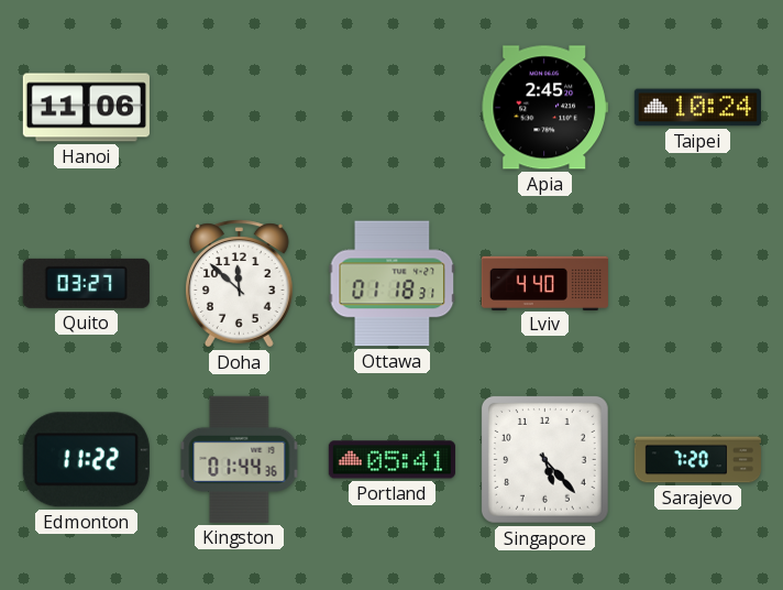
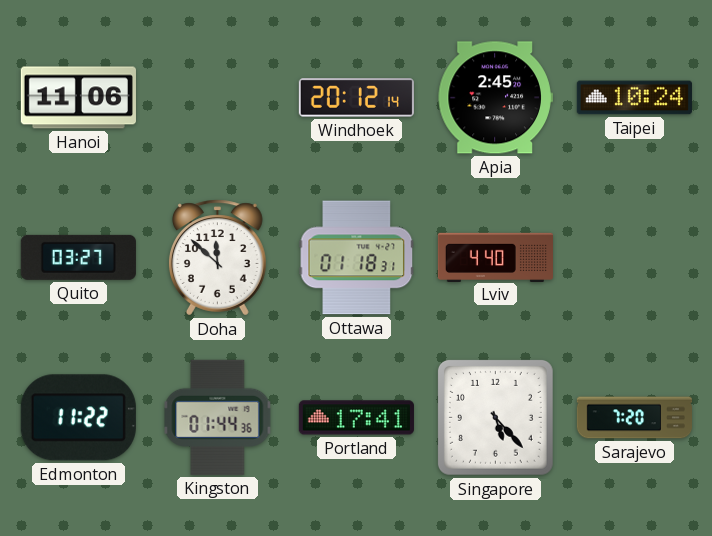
Windhoek: none -> 20:12 (356, 98)
Portland: 05:41 -> 17:41 (356, 418)
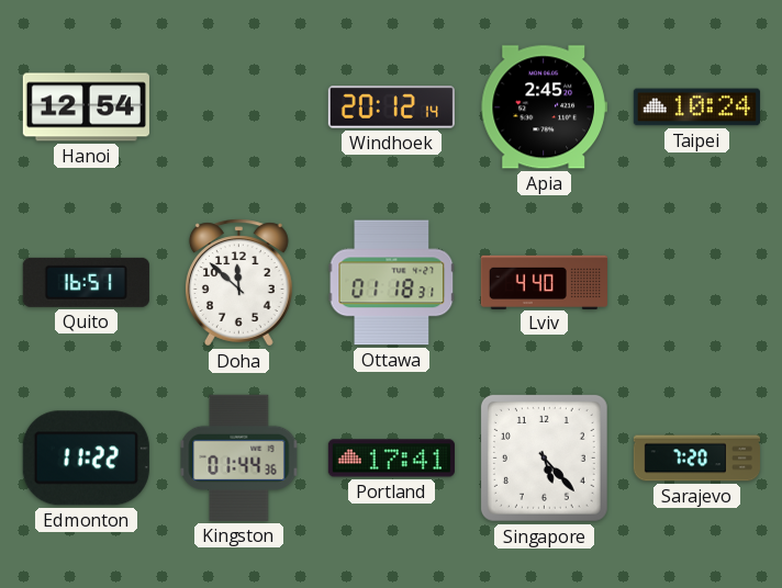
Hanoi: 11:06 -> 12:54 (86, 108)
Quito: 03:27 -> 16:51 (86, 282)
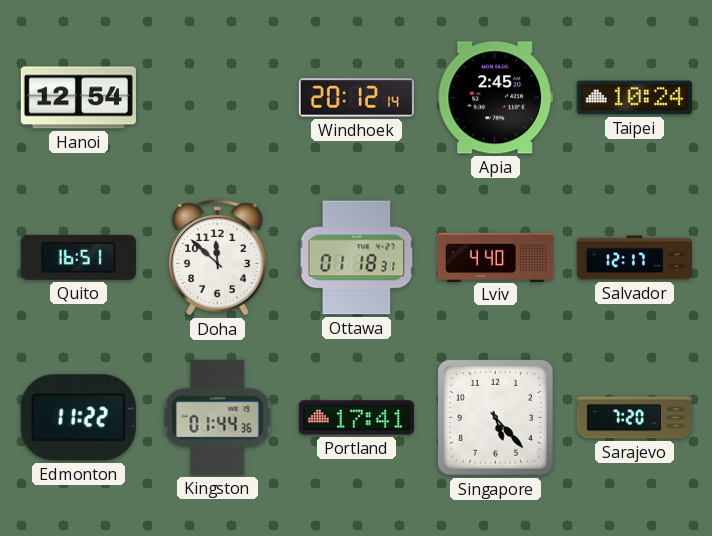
Salvador: none -> 12:17 (634, 258)
